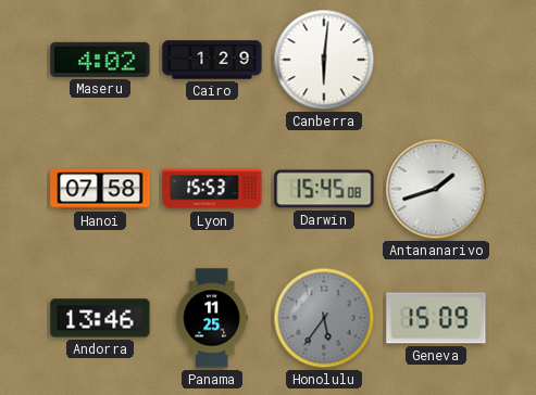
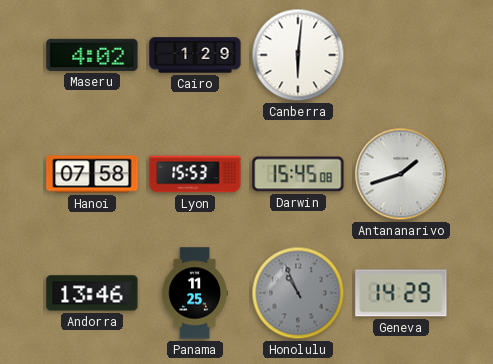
Honolulu: 5:36 -> 10:56 (298, 293)
Geneva: 15:09 -> 14:29 (401, 293)
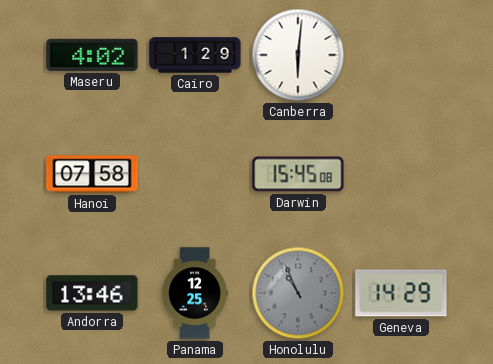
Lyon: 15:53 -> none (195, 174)
Antananarivo: 1:42 -> none (401, 174)
Panama: 11:25 -> 12:25 (195, 293)
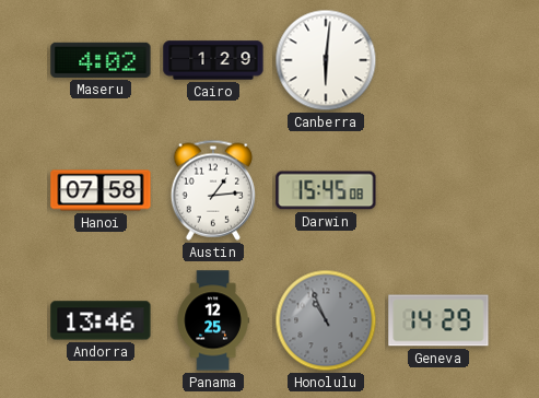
Austin: none -> 1:14 (212, 190)
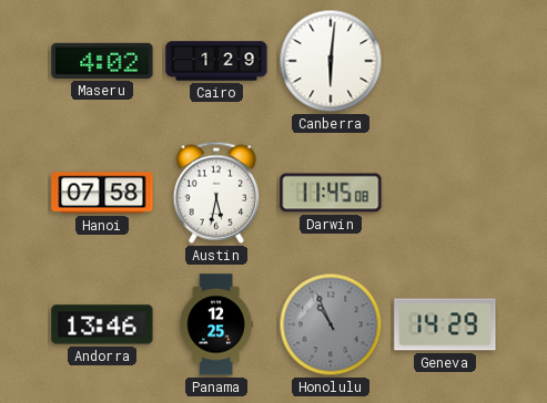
Austin: 1:14 -> 5:32 (215, 193)
Darwin: 15:45 -> 11:45 (331, 193)
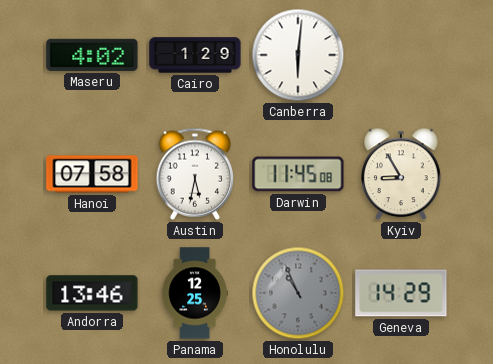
Kyiv: none -> 8:55 (401, 174)
